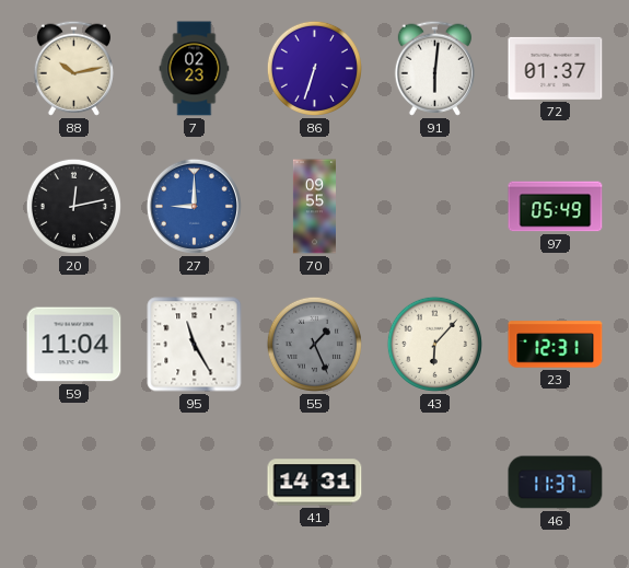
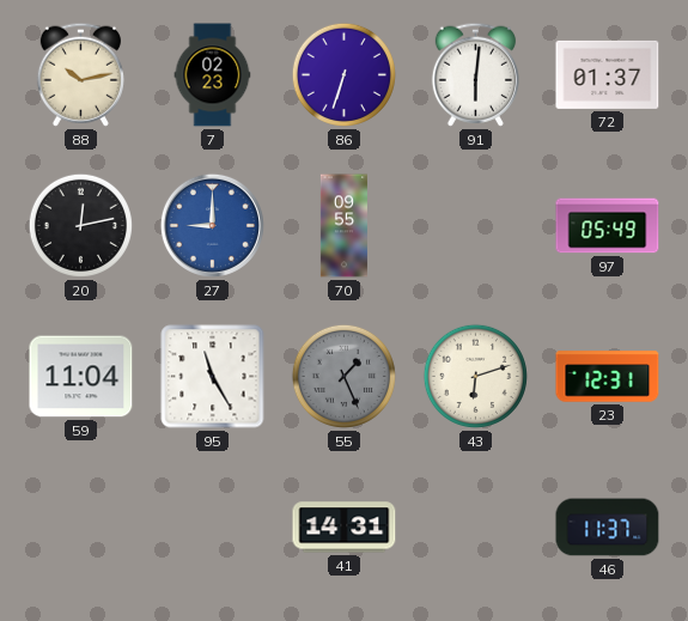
43: 6:07 -> 6:12 (475, 376)
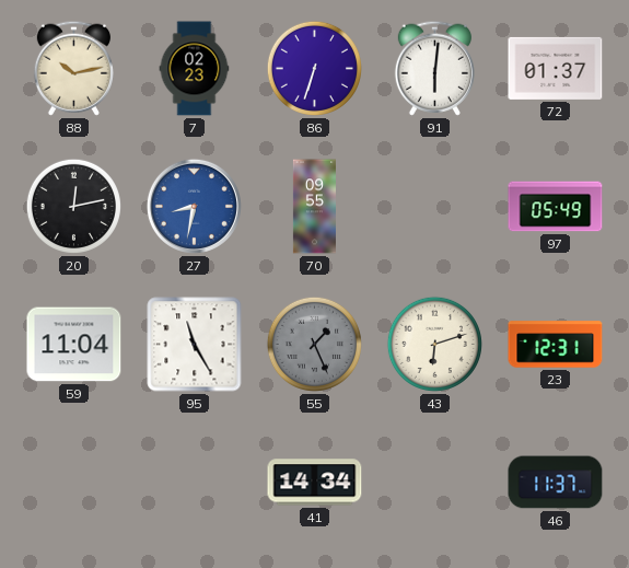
27: 9:00 -> 8:32 (194, 206)
41: 14:31 -> 14:34 (315, 483)
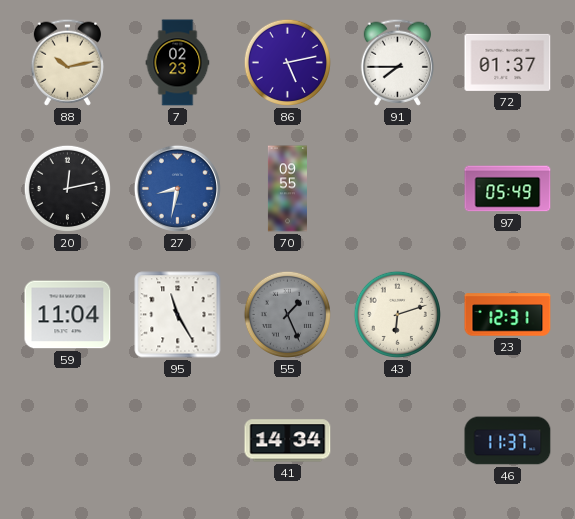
86: 6:33 -> 5:13 (287, 62)
91: 6:01 -> 7:45 (397, 62)
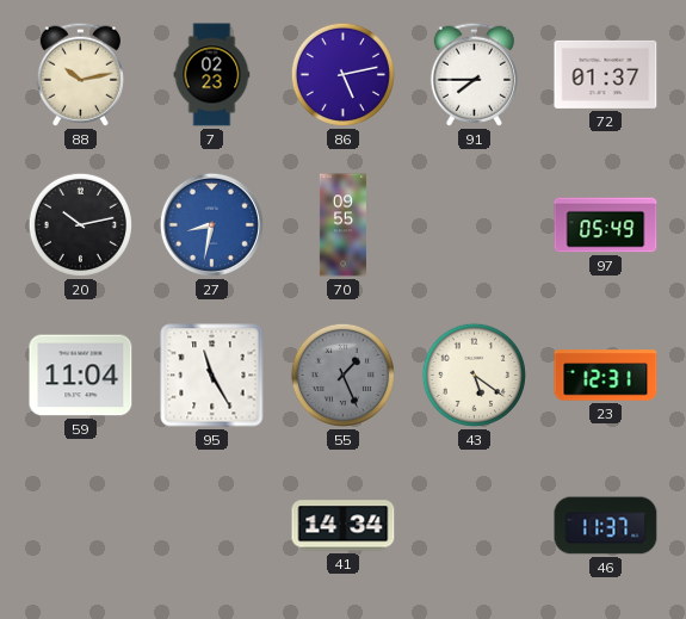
20: 12:13 -> 10:13 (80, 224)
43: 6:12 -> 5:21 (474, 375)
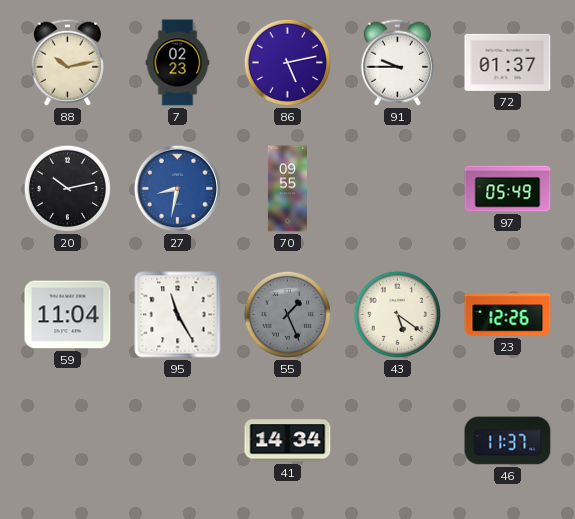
91: 7:45 -> 9:45 (397, 62)
23: 12:31 -> 12:26 (508, 315)
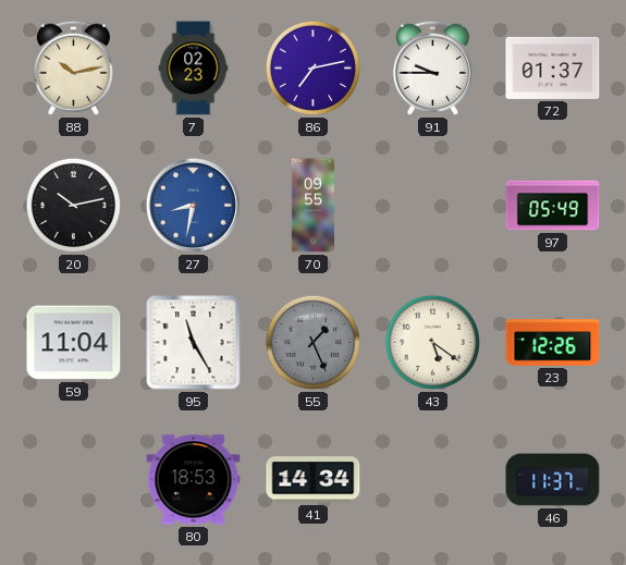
86: 5:13 -> 7:13 (312, 67)
80: none -> 18:53 (194, 480)
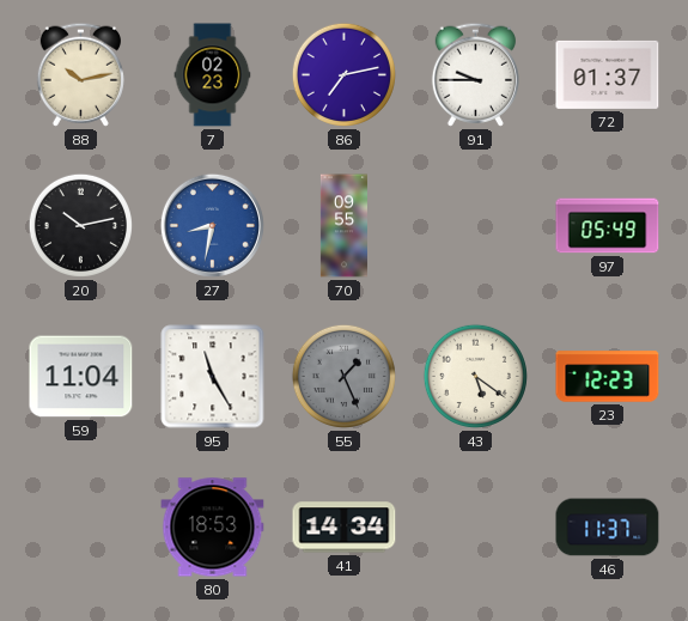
23: 12:26 -> 12:23 (608, 377)
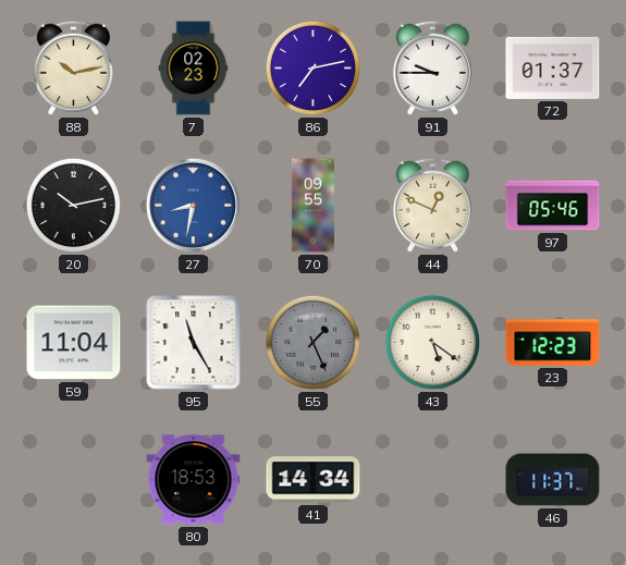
44: none -> 12:49 (432, 205)
97: 05:49 -> 05:46 (553, 206)
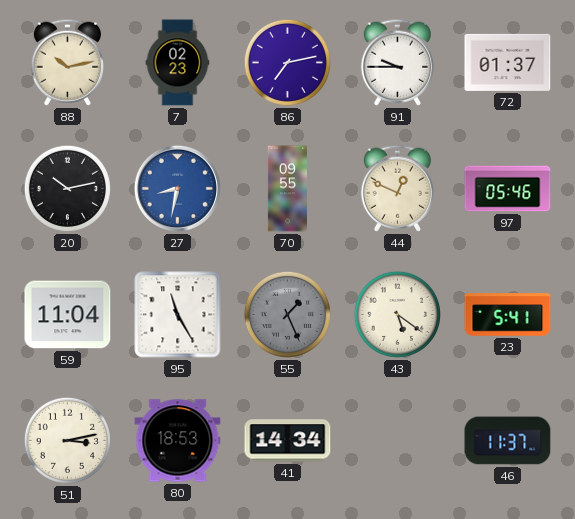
23: 12:23 -> 5:41 (508, 315)
51: none -> 3:13 (67, 440)
